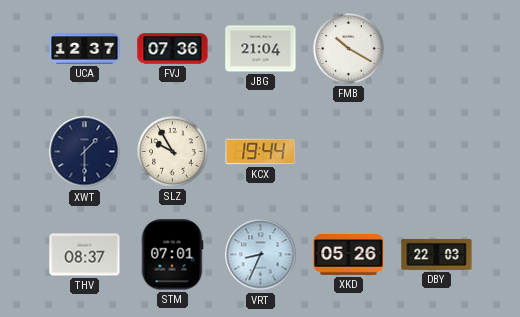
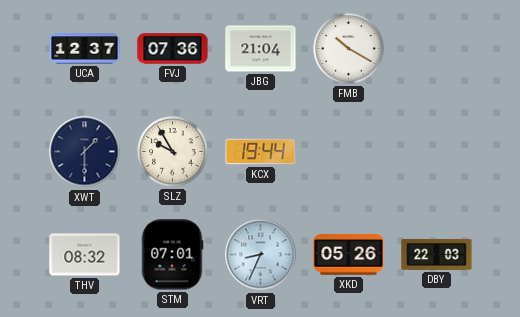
THV: 08:37 -> 08:32 (85, 255)
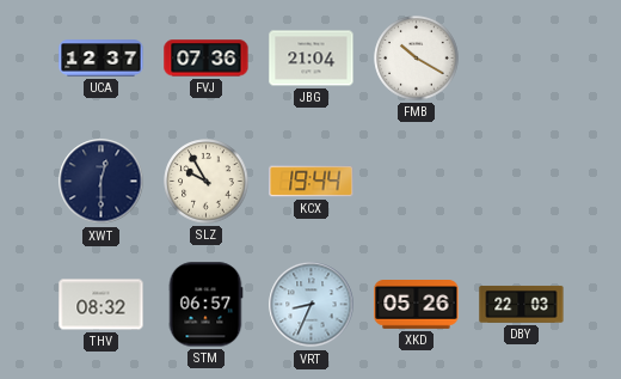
XWT: 1:30 -> 12:30 (102, 182)
STM: 07:01 -> 06:57 (205, 305)
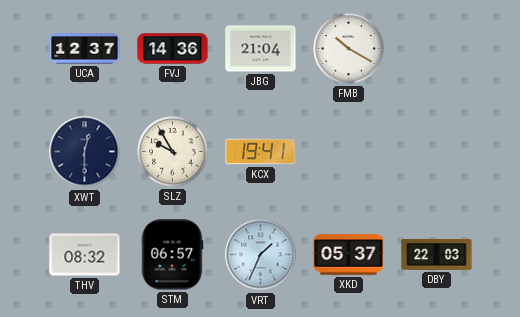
FVJ: 07:36 -> 14:36 (173, 49)
KCX: 19:44 -> 19:41 (261, 152)
VRT: 8:34 -> 1:34 (261, 255)
XKD: 05:26 -> 05:37 (349, 255)
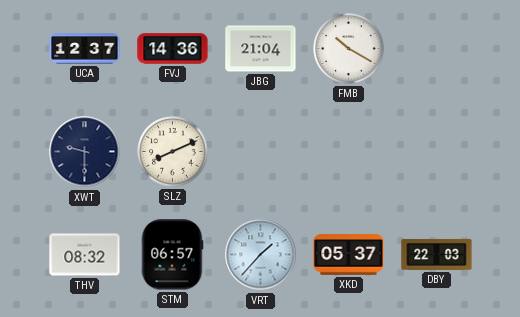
XWT: 12:30 -> 9:30 (85, 152)
SLZ: 9:55 -> 8:11 (173, 152)
KCX: 19:41 -> none (261, 152)
VRT: 1:34 -> 1:37 (261, 255)
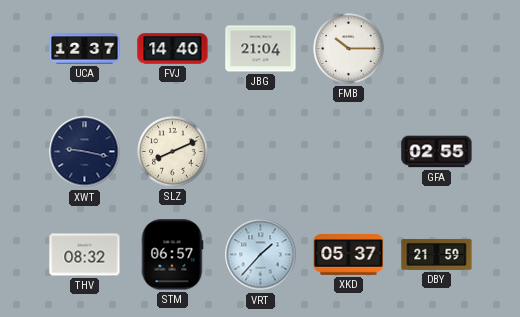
FVJ: 14:36 -> 14:40 (173, 49)
FMB: 10:20 -> 10:15 (349, 49)
XWT: 9:30 -> 9:17 (85, 152)
GFA: none -> 02:55 (437, 152)
DBY: 22:03 -> 21:59 (437, 254)
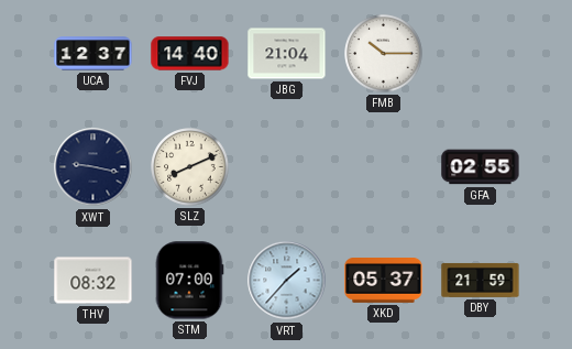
STM: 06:57 -> 07:00 (189, 281)
